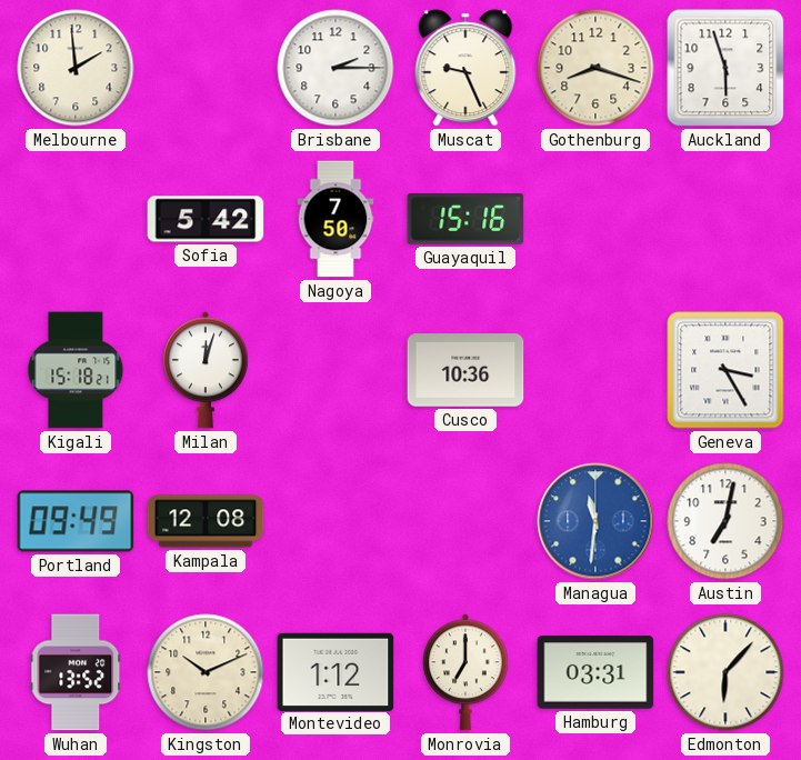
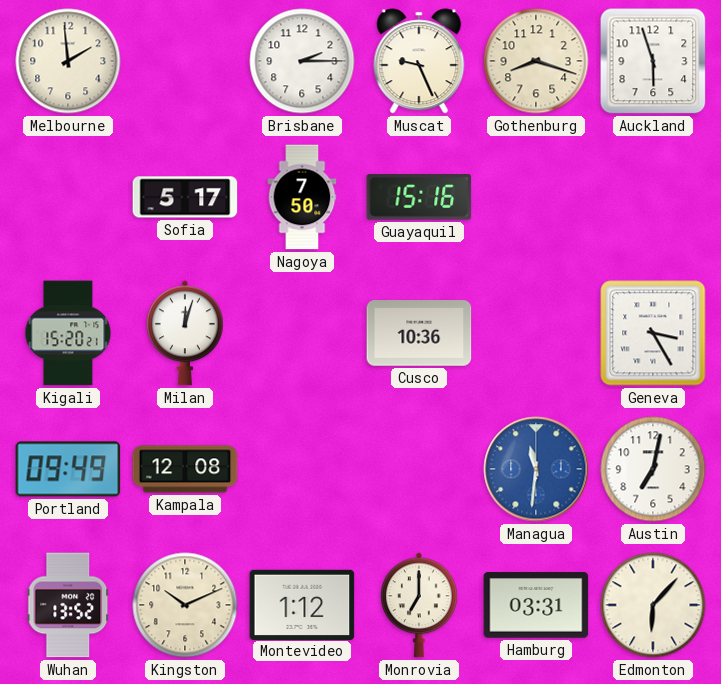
Sofia: 5:42 -> 5:17 (185, 197)
Kigali: 15:18 -> 15:20 (68, 333)
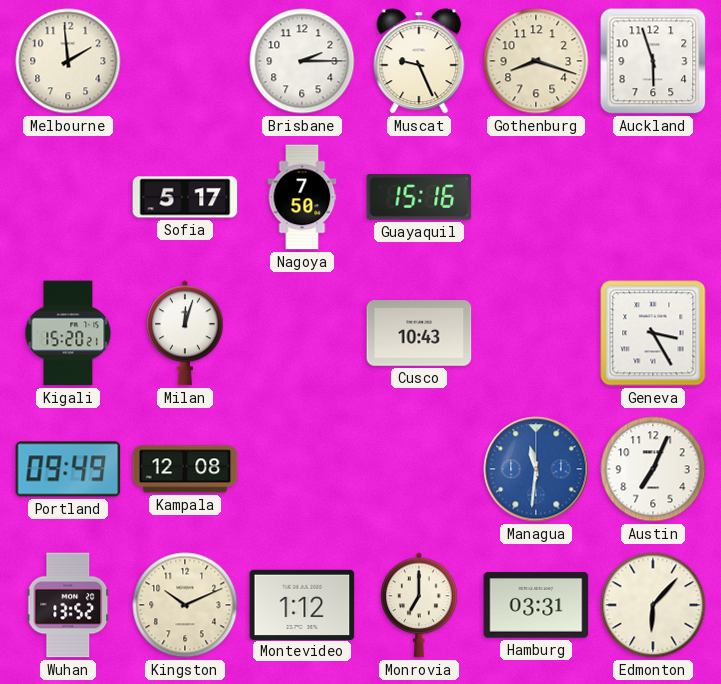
Cusco: 10:36 -> 10:43 (419, 333)
Austin: 7:02 -> 7:04 (653, 469)
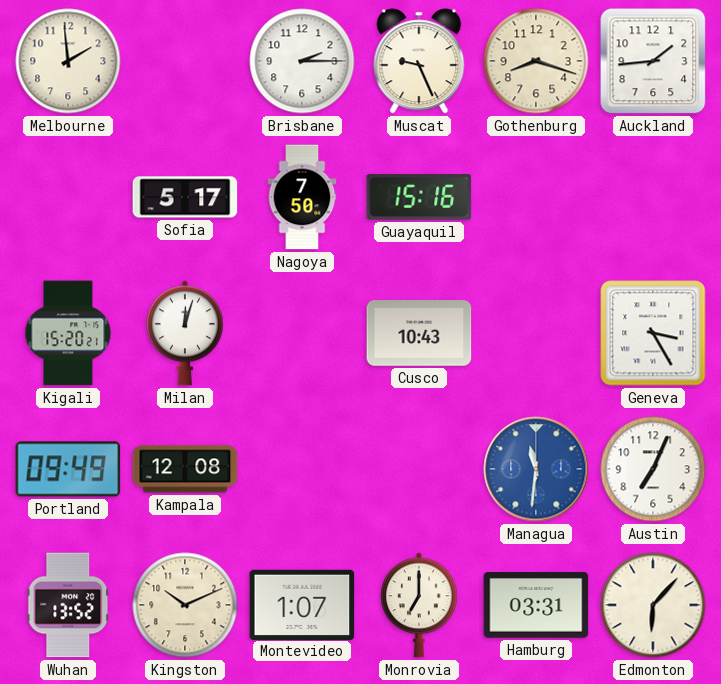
Auckland: 5:57 -> 1:44 (653, 61)
Montevideo: 1:12 -> 1:07 (302, 604)
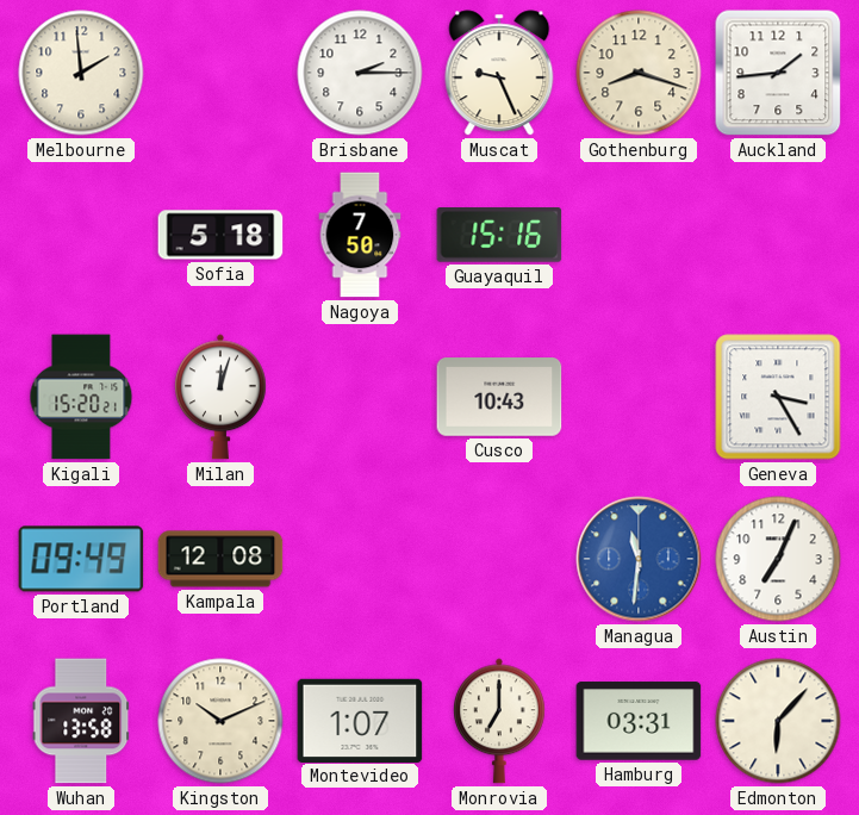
Sofia: 5:17 -> 5:18 (220, 235)
Wuhan: 13:52 -> 13:58 (81, 721)
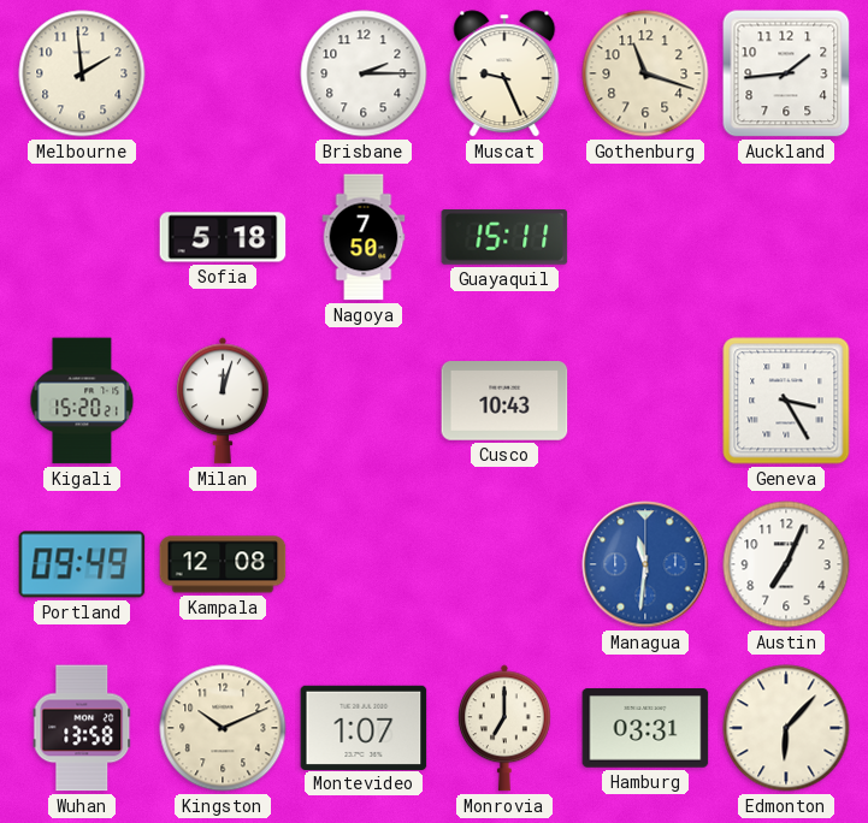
Gothenburg: 8:18 -> 11:18 (645, 73)
Guayaquil: 15:16 -> 15:11 (504, 238)
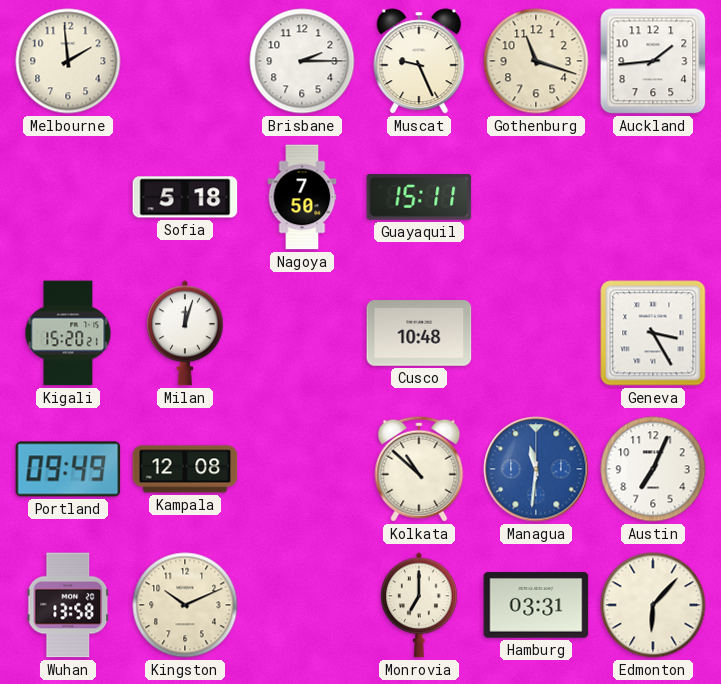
Cusco: 10:43 -> 10:48 (419, 333)
Kolkata: none -> 10:52 (419, 469)
Montevideo: 1:07 -> none (364, 727)
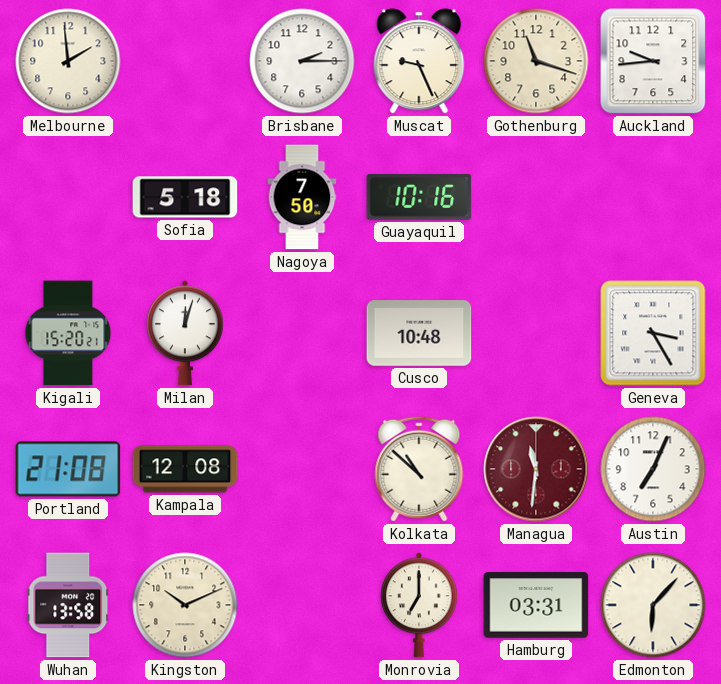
Auckland: 1:44 -> 9:44 (653, 61)
Guayaquil: 15:11 -> 10:16 (419, 198)
Portland: 09:49 -> 21:08 (68, 469)
Managua dial: blue -> burgundy (536, 469)
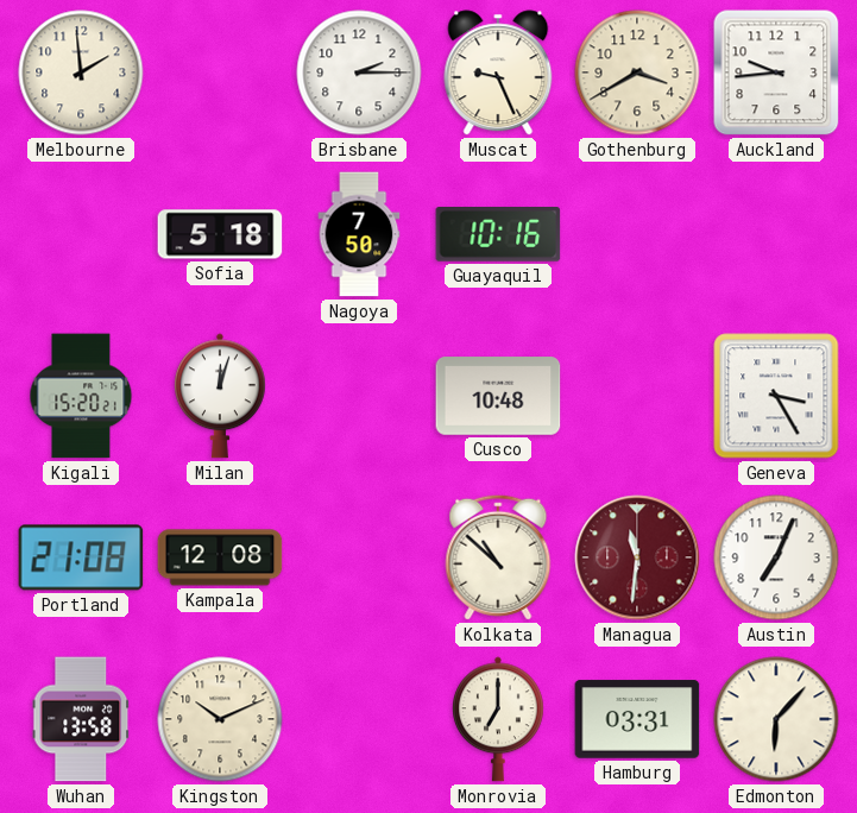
Gothenburg: 11:18 -> 3:40 (637, 73)
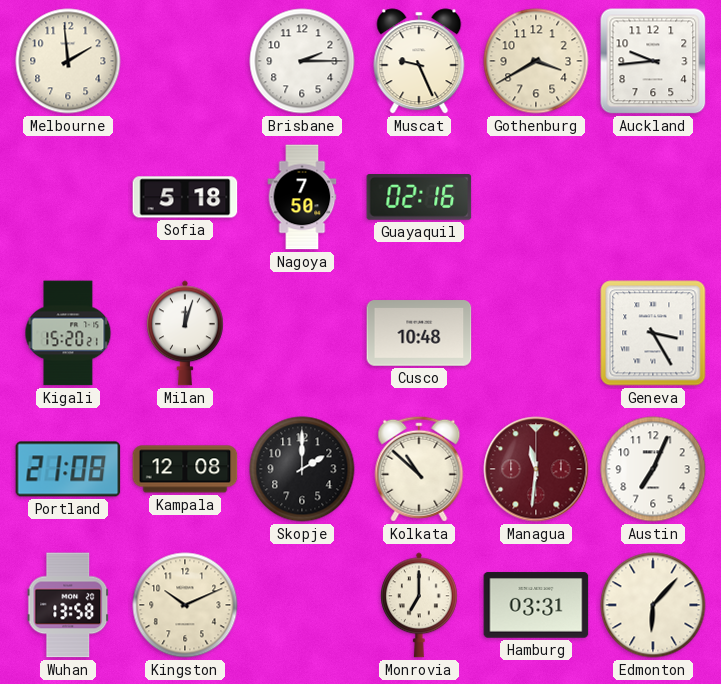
Guayaquil: 10:16 -> 02:16 (419, 198)
Skopje: none -> 2:00 (302, 469)
